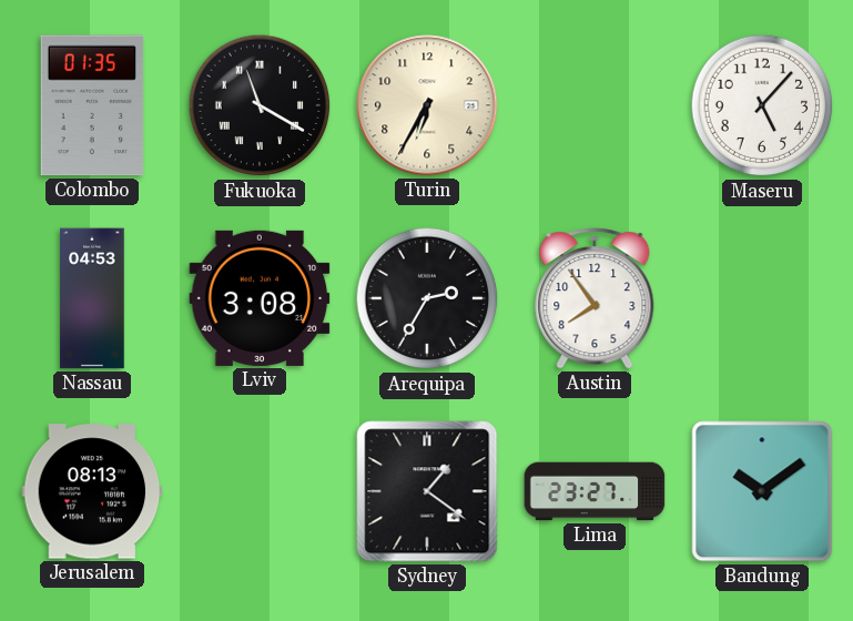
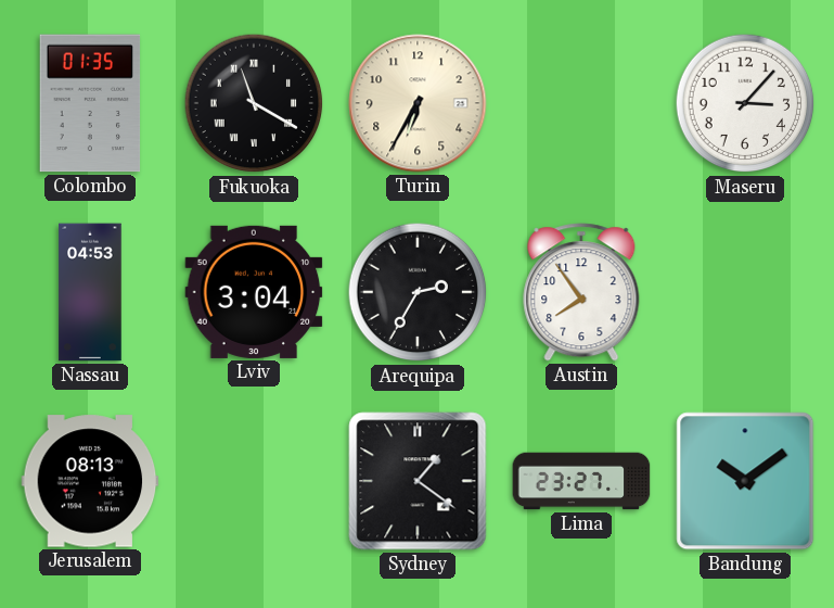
Maseru: 5:07 -> 3:07 (745, 103)
Lviv: 3:08 -> 3:04 (254, 292)
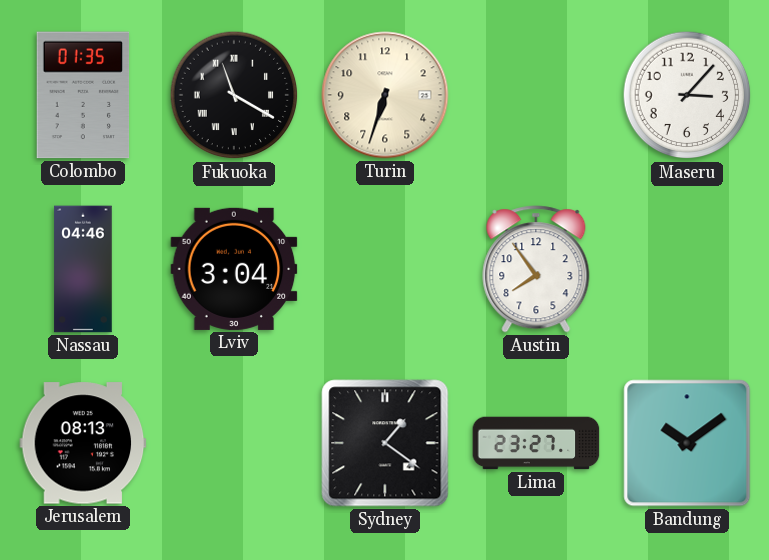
Turin: 6:35 -> 6:33 (385, 95)
Nassau: 04:53 -> 04:46 (83, 269)
Arequipa: 2:35 -> none (418, 292)
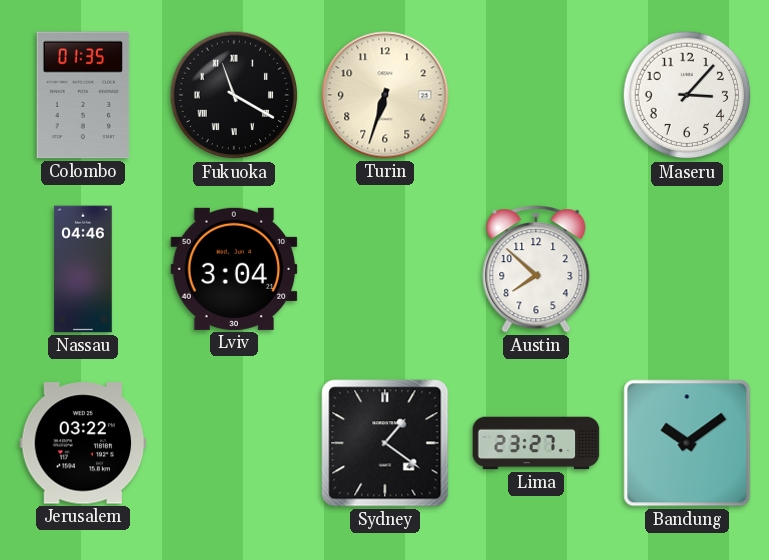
Austin: 7:54 -> 7:52 (536, 269)
Jerusalem: 08:13 -> 03:22 (83, 443)
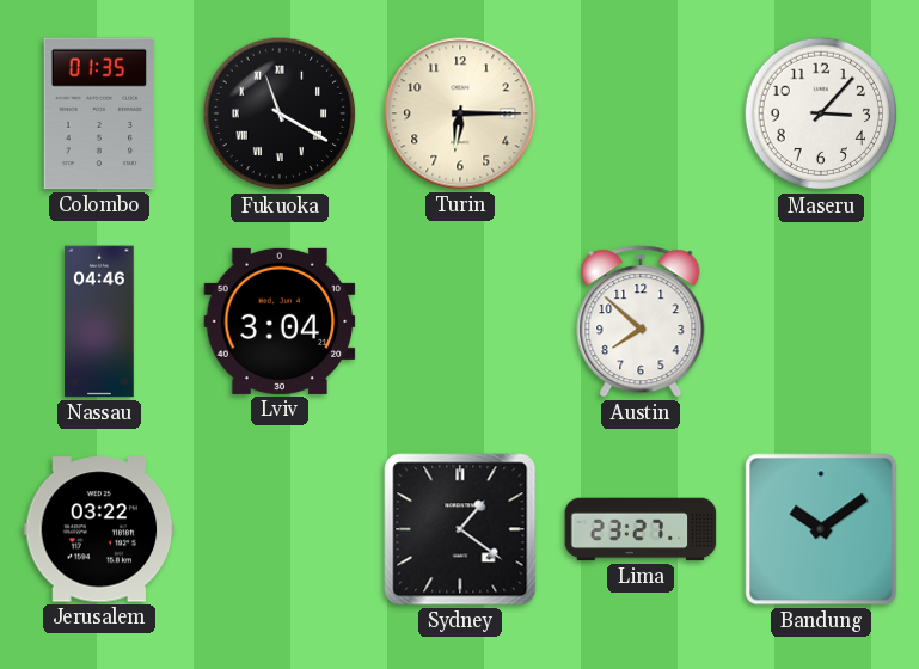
Turin: 6:33 -> 6:15 (460, 113)
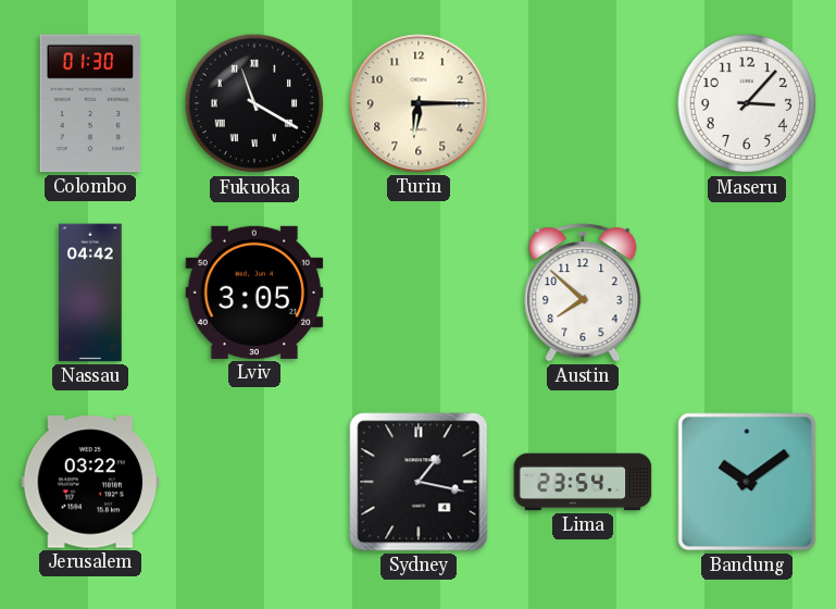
Colombo: 01:35 -> 01:30 (90, 103)
Nassau: 04:46 -> 04:42 (90, 293)
Lviv: 3:04 -> 3:05 (254, 293)
Sydney: 1:21 -> 1:17 (419, 482)
Lima: 23:27 -> 23:54 (583, 482)
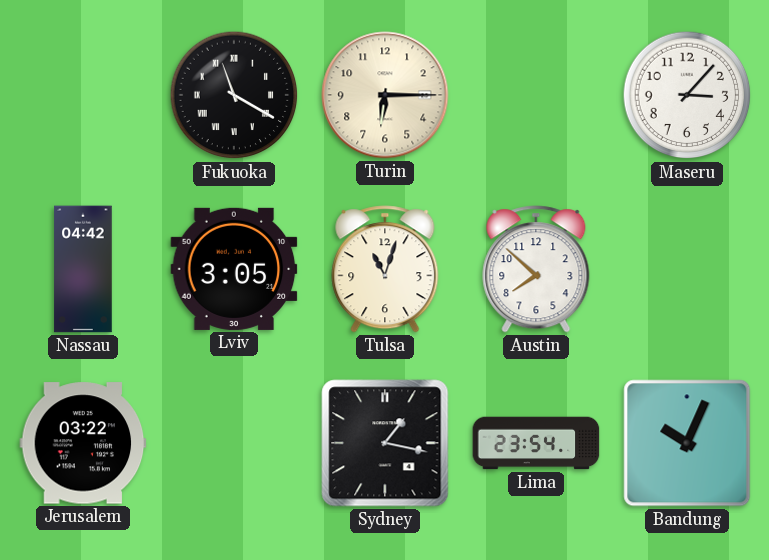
Colombo: 01:30 -> none (90, 103)
Tulsa: none -> 11:03 (385, 269)
Bandung: 10:09 -> 10:04 (687, 443)
